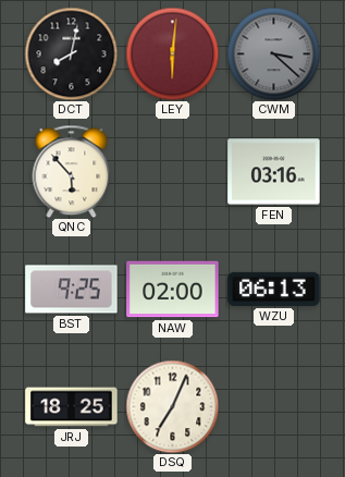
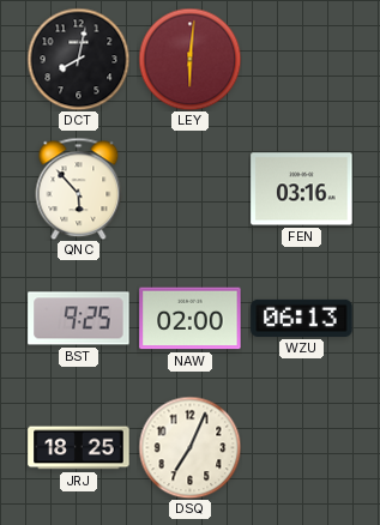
CWM: 3:22 -> none (273, 53)
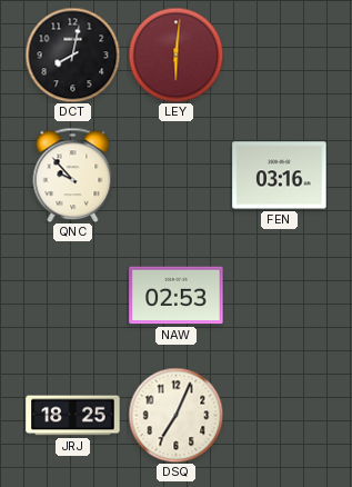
QNC: 5:53 -> 9:53 (73, 175)
BST: 9:25 -> none (79, 319)
NAW: 02:00 -> 02:53 (177, 296)
WZU: 06:13 -> none (302, 318)
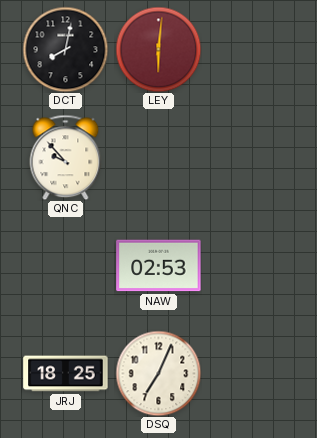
FEN: 03:16 -> none (280, 176)
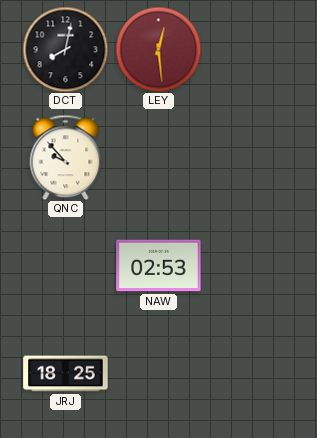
LEY: 6:01 -> 12:29 (158, 49)
DSQ: 7:04 -> none (158, 373)
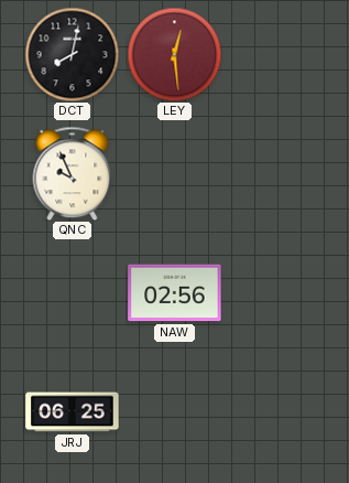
QNC: 9:53 -> 9:56 (73, 173)
NAW: 02:53 -> 02:56 (175, 293)
JRJ: 18:25 -> 06:25 (73, 412)
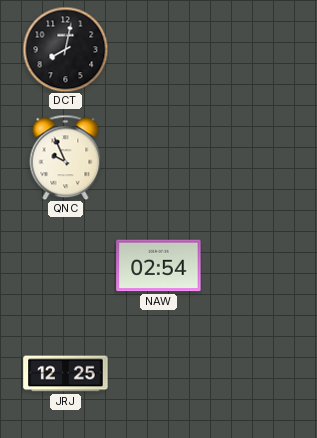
LEY: 12:29 -> none (174, 54)
NAW: 02:56 -> 02:54 (159, 266)
JRJ: 06:25 -> 12:25 (66, 374)
